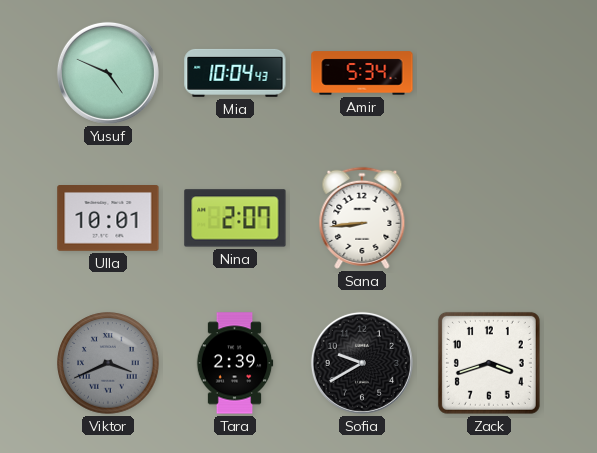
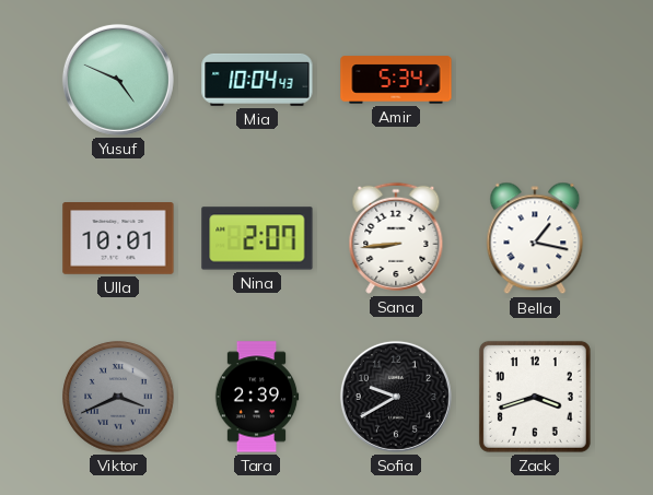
Bella: none -> 1:17 (535, 238)
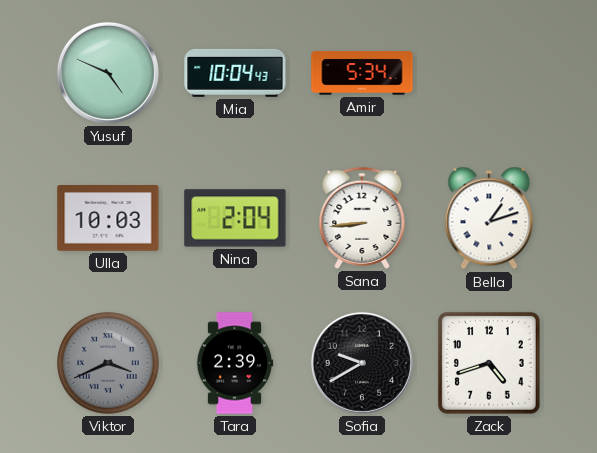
Ulla: 10:01 -> 10:03 (108, 218)
Nina: 2:07 -> 2:04 (235, 218)
Bella: 1:17 -> 1:12 (489, 218)
Zack: 3:42 -> 4:42 (489, 363)
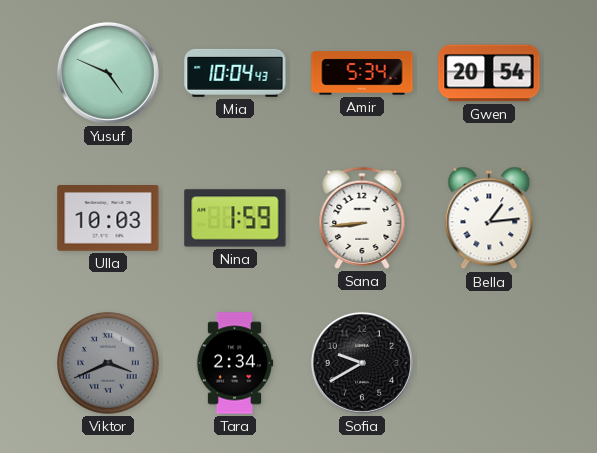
Gwen: none -> 20:54 (489, 73)
Nina: 2:04 -> 1:59 (235, 218)
Bella: 1:12 -> 1:14 (489, 218)
Tara: 2:39 -> 2:34 (235, 363)
Zack: 4:42 -> none (489, 363)
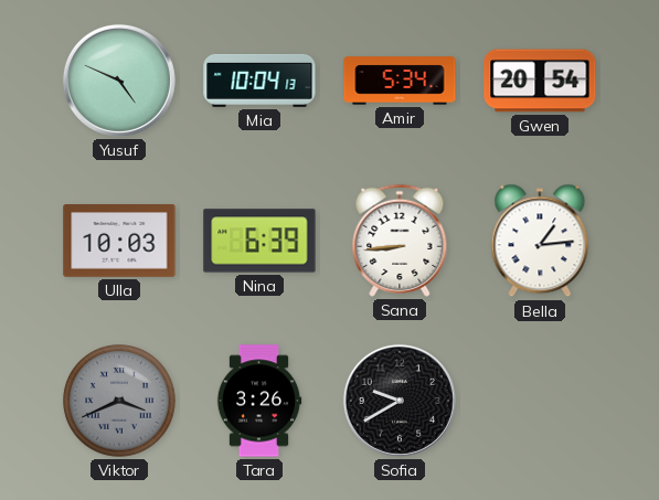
Mia: 10:04:43 -> 10:04:13 (259, 81)
Nina: 1:59 -> 6:39 (259, 241)
Tara: 2:34 -> 3:26 (259, 401)
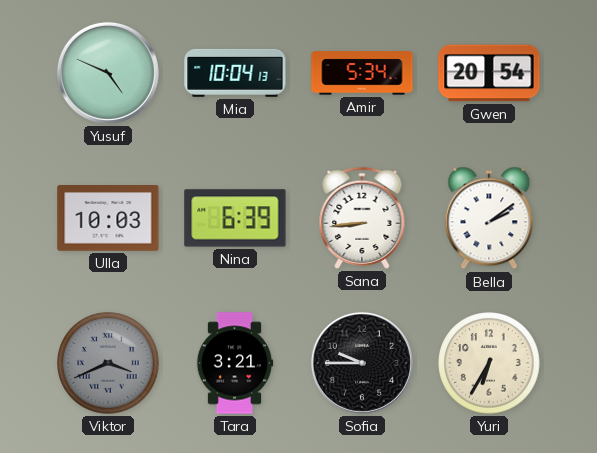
Bella: 1:14 -> 2:09 (489, 218)
Tara: 3:26 -> 3:21 (235, 363)
Sofia: 9:40 -> 9:45 (362, 363)
Yuri: none -> 6:35 (489, 363)
